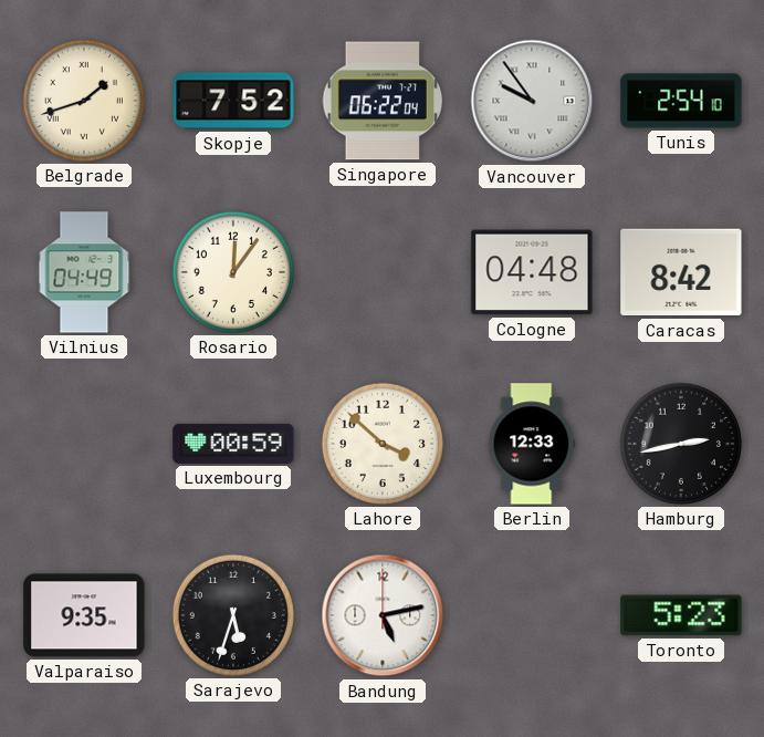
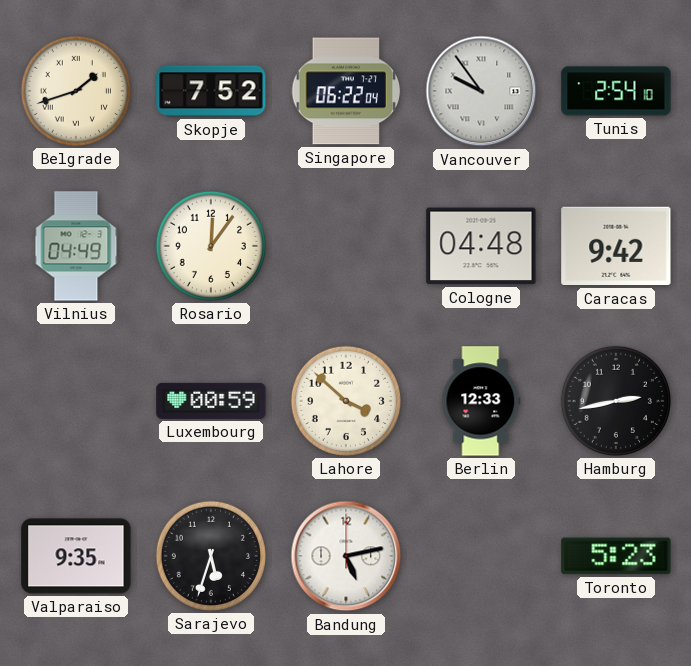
Caracas: 8:42 -> 9:42 (616, 246)
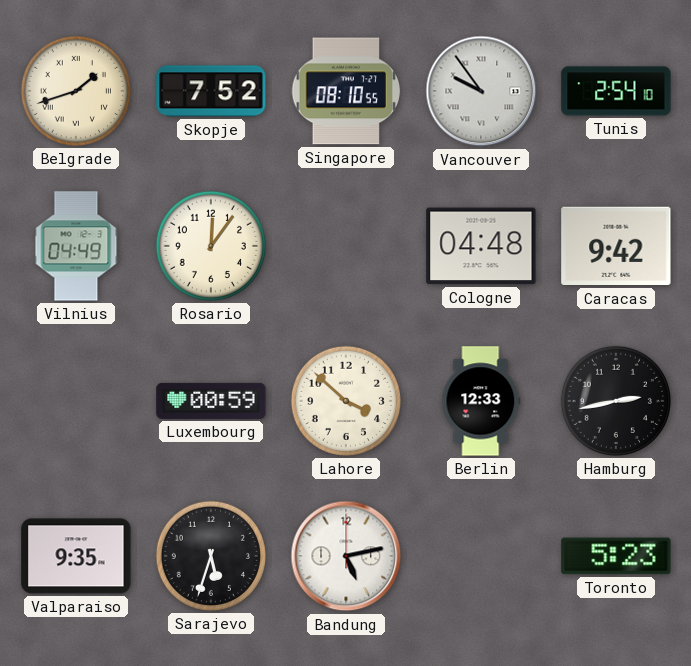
Singapore: 06:22 -> 08:10 (346, 91)
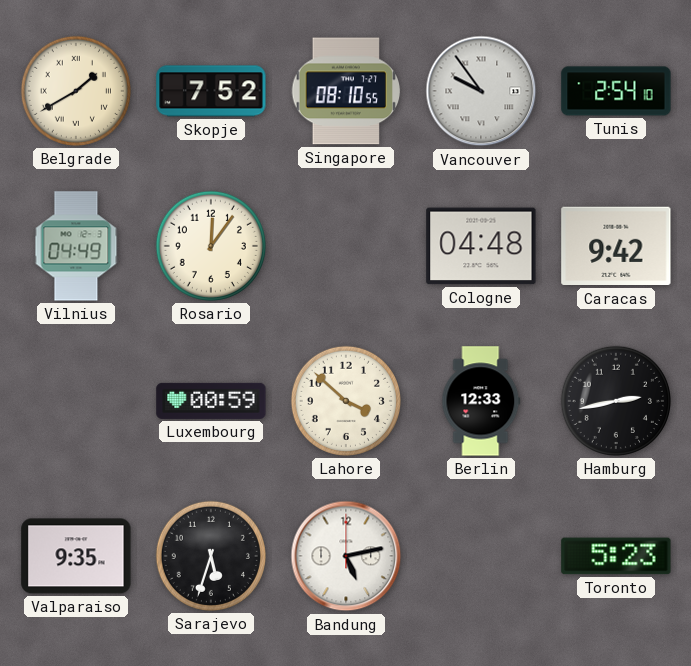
Belgrade: 1:42 -> 1:40 (76, 91)
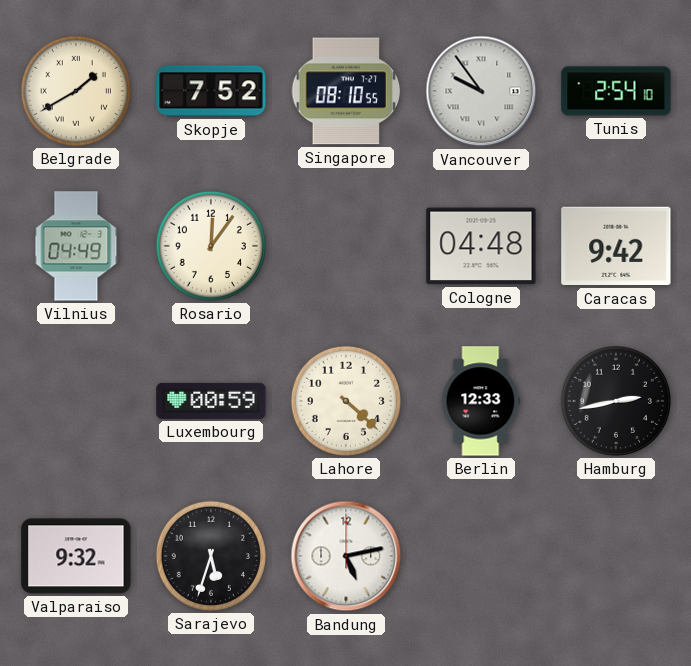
Lahore: 3:52 -> 4:22 (346, 401)
Valparaiso: 9:35 -> 9:32 (76, 556)
Toronto: 5:23 -> none (616, 556)
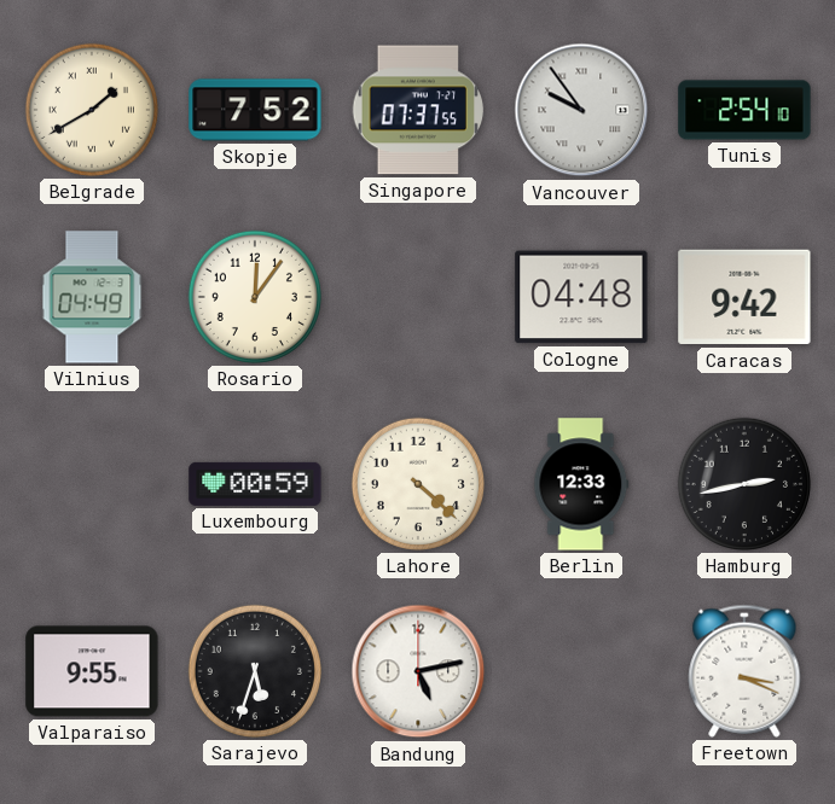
Singapore: 08:10 -> 07:37 (418, 110)
Valparaiso: 9:32 -> 9:55 (92, 671)
Freetown: none -> 3:19 (744, 671)
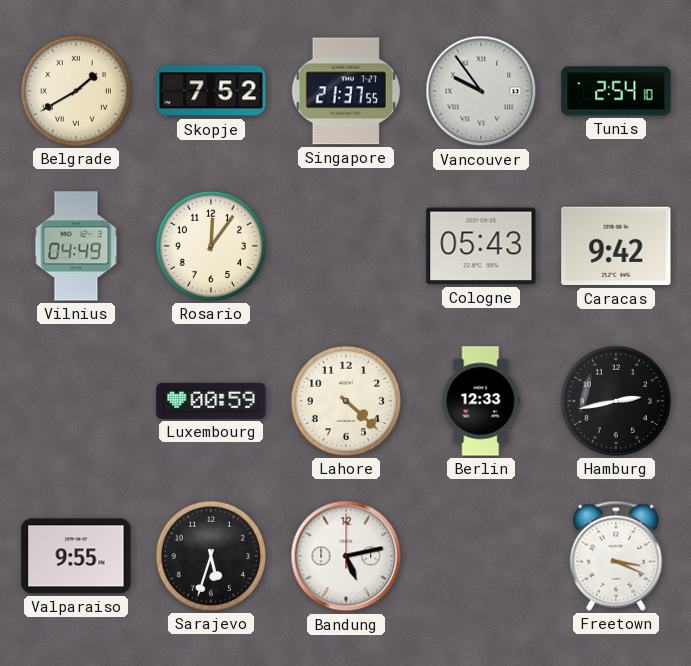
Singapore: 07:37 -> 21:37 (346, 91)
Cologne: 04:48 -> 05:43 (481, 246)
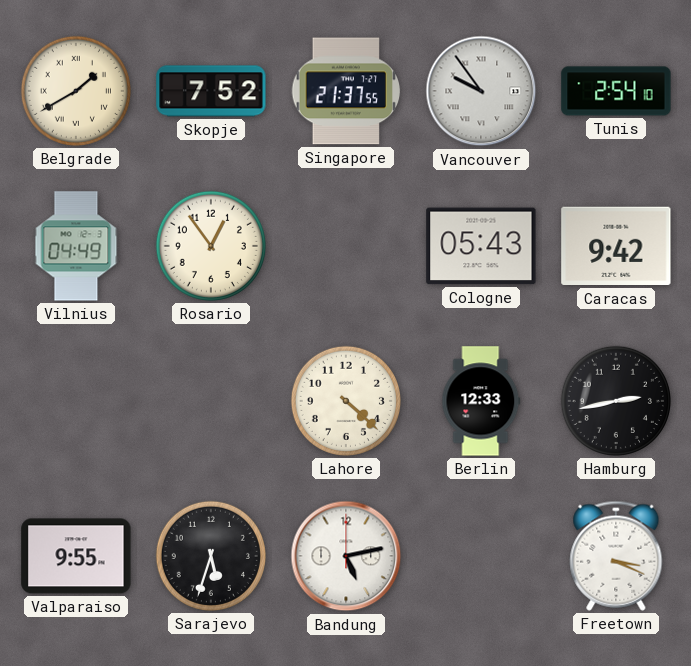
Rosario: 12:06 -> 12:54 (211, 246)
Luxembourg: 00:59 -> none (211, 401)
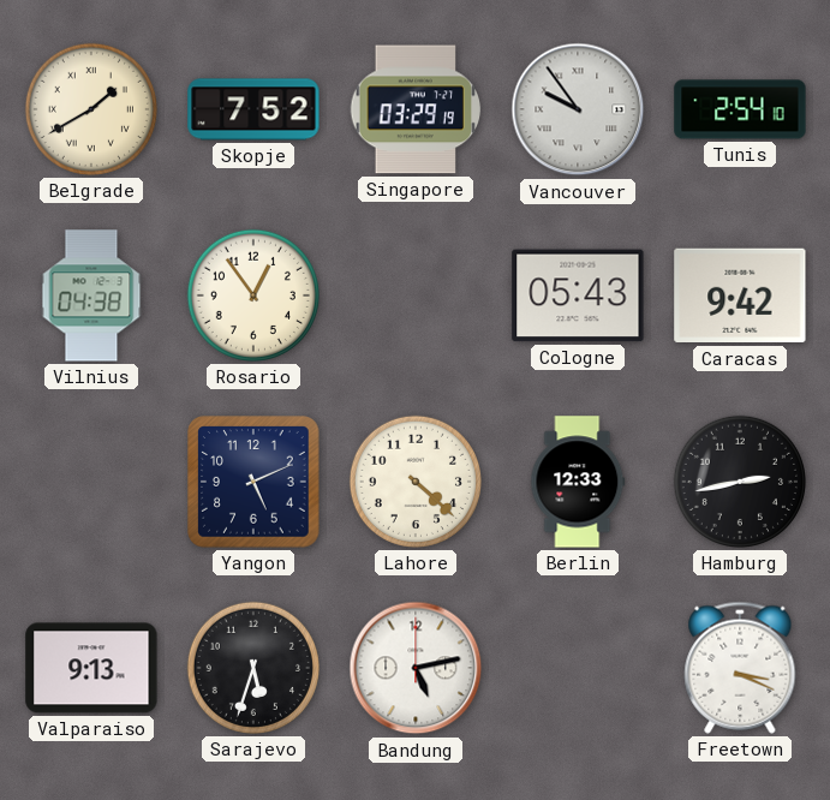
Singapore: 21:37 -> 03:29 (416, 109)
Vilnius: 04:49 -> 04:38 (91, 295)
Yangon: none -> 5:11 (253, 482)
Valparaiso: 9:55 -> 9:13 (91, 668)
